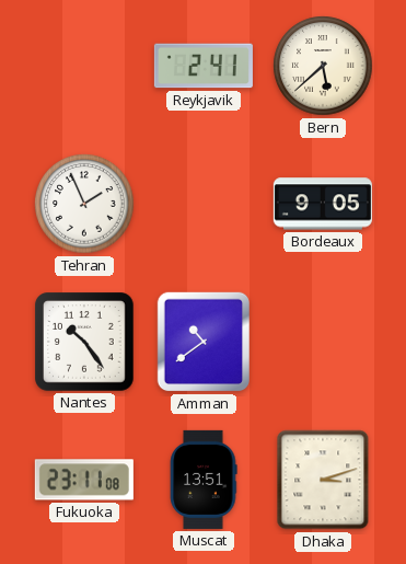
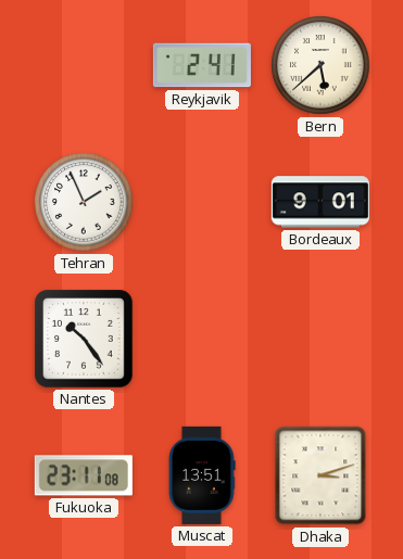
Bordeaux: 9:05 -> 9:01 (320, 202)
Amman: 10:39 -> none (202, 342)
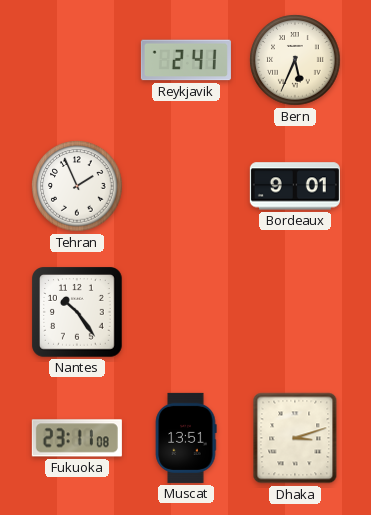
Bern: 5:38 -> 5:34 (295, 60)
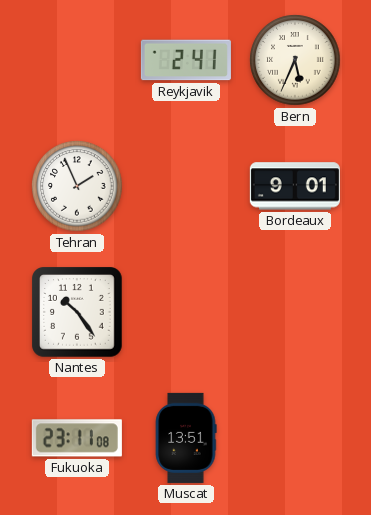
Dhaka: 3:12 -> none (295, 438)
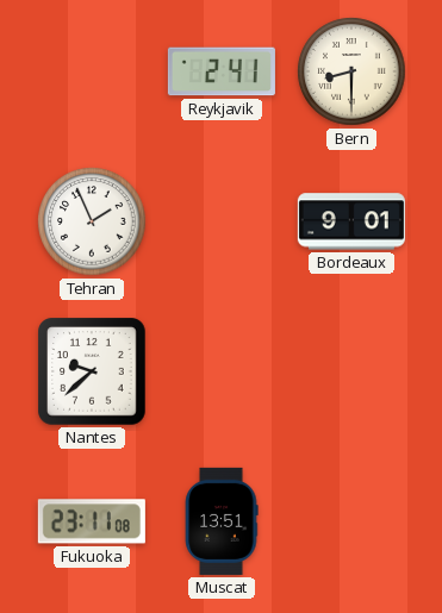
Bern: 5:34 -> 8:30 (351, 71)
Nantes: 10:24 -> 9:38 (92, 371)
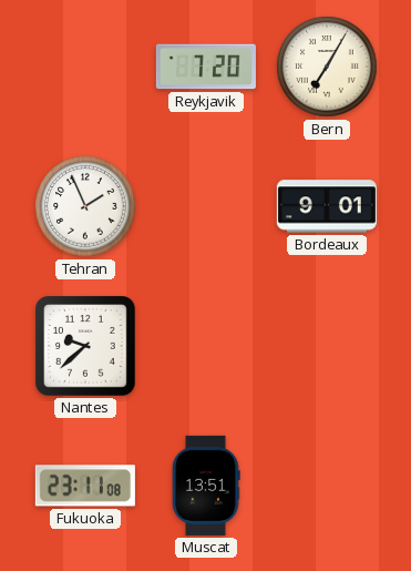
Reykjavik: 2:41 -> 7:20 (206, 67)
Bern: 8:30 -> 7:05 (327, 67)
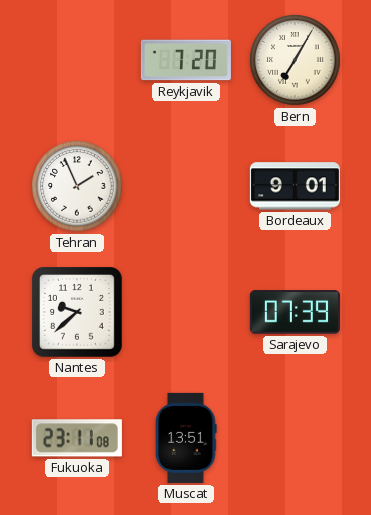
Sarajevo: none -> 07:39 (295, 312)
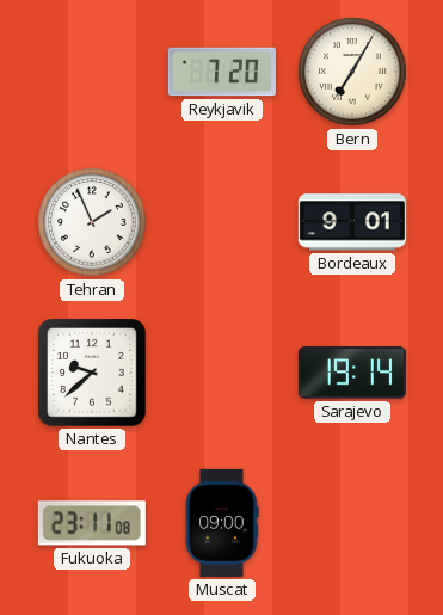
Sarajevo: 07:39 -> 19:14 (352, 373)
Muscat: 13:51 -> 09:00 (222, 523)
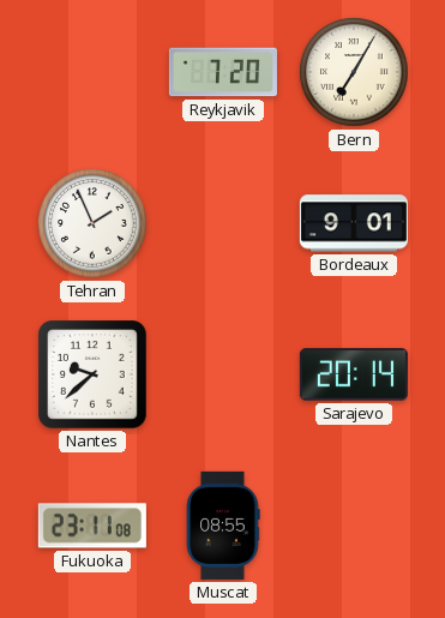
Sarajevo: 19:14 -> 20:14 (354, 374)
Muscat: 09:00 -> 08:55 (223, 526)
